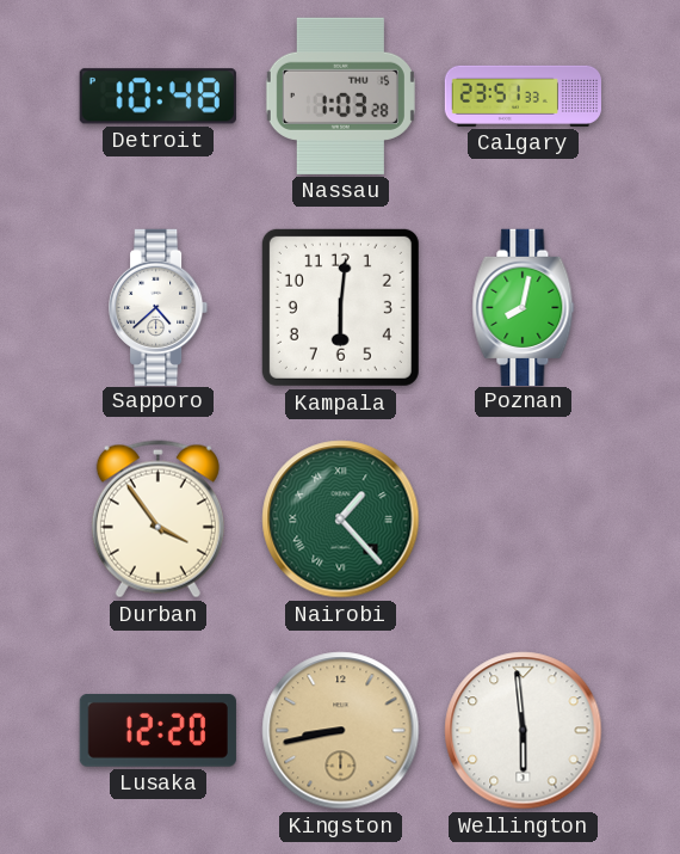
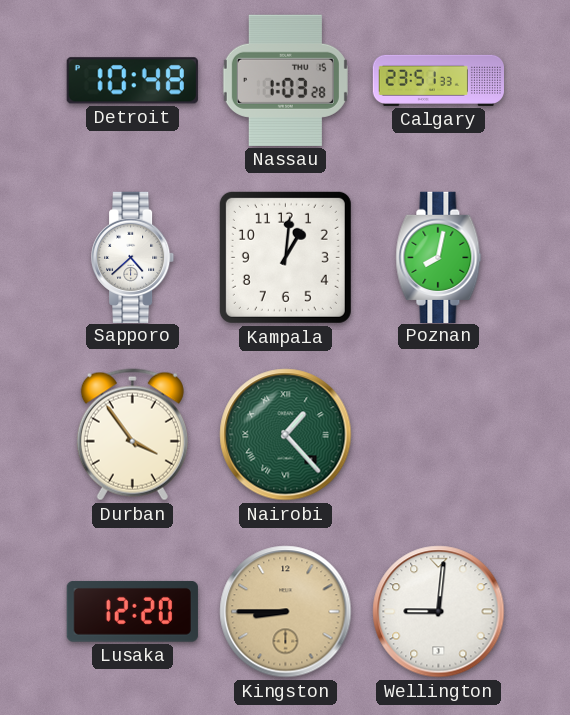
Kampala: 6:01 -> 1:01 (285, 257)
Kingston: 8:43 -> 8:45 (286, 612)
Wellington: 5:59 -> 9:01 (439, 612)
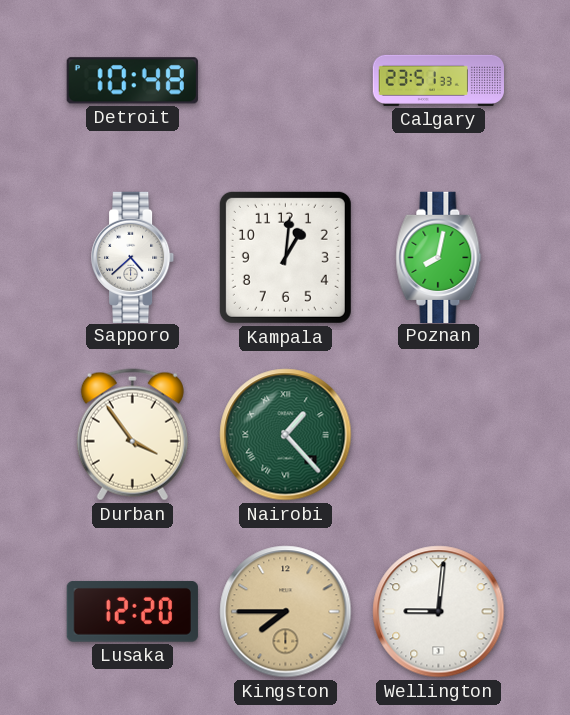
Nassau: 1:03 -> none (285, 80)
Kingston: 8:45 -> 7:45 (286, 612)
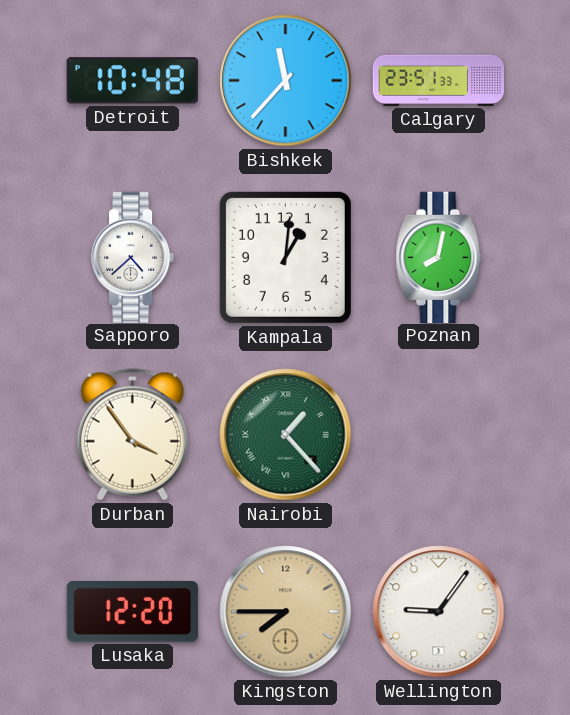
Bishkek: none -> 11:37 (286, 81)
Wellington: 9:01 -> 9:06 (439, 612)
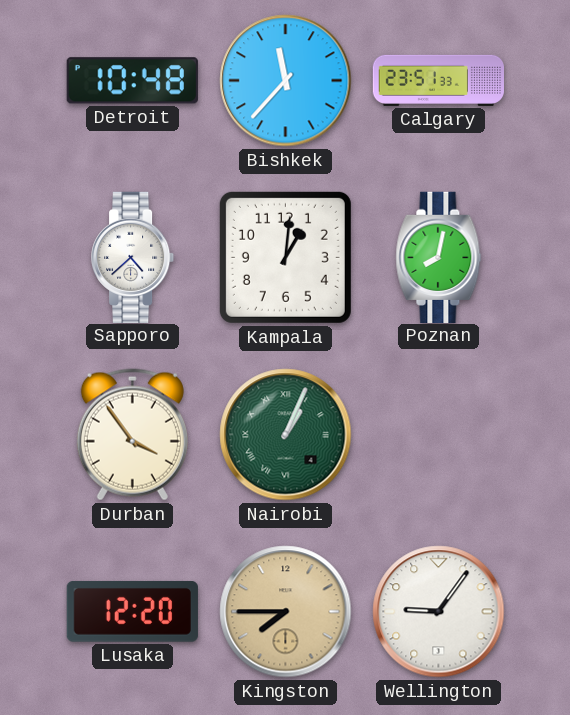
Nairobi: 1:23 -> 1:04 (286, 435)
